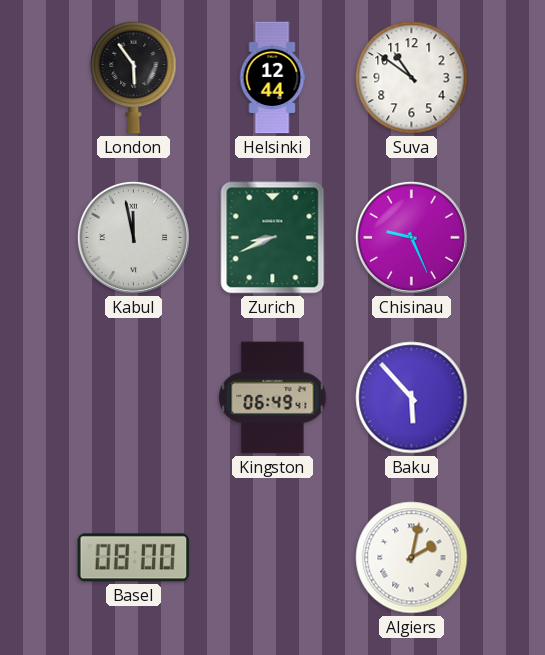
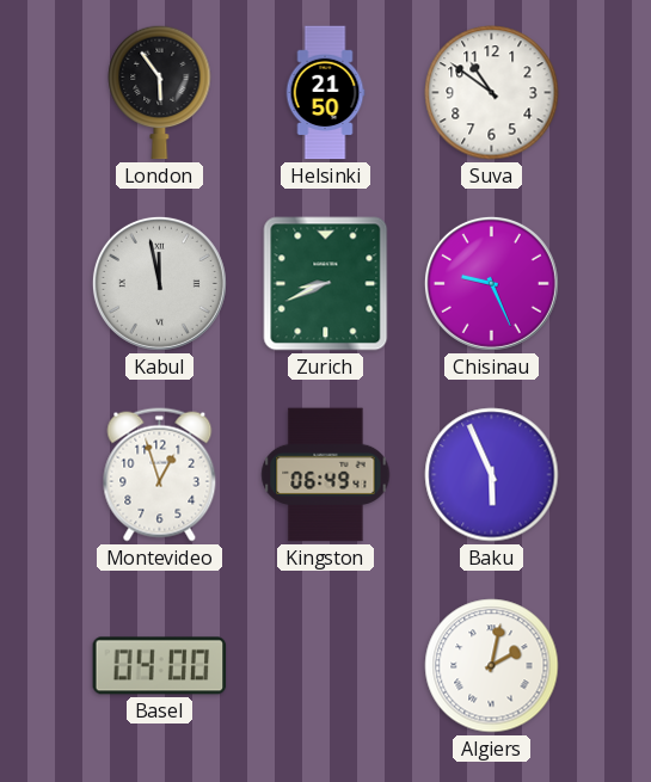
Helsinki: 12:44 -> 21:50 (325, 93)
Montevideo: none -> 12:57 (160, 475)
Baku: 5:53 -> 5:56 (492, 475)
Basel: 08:00 -> 04:00 (160, 666)
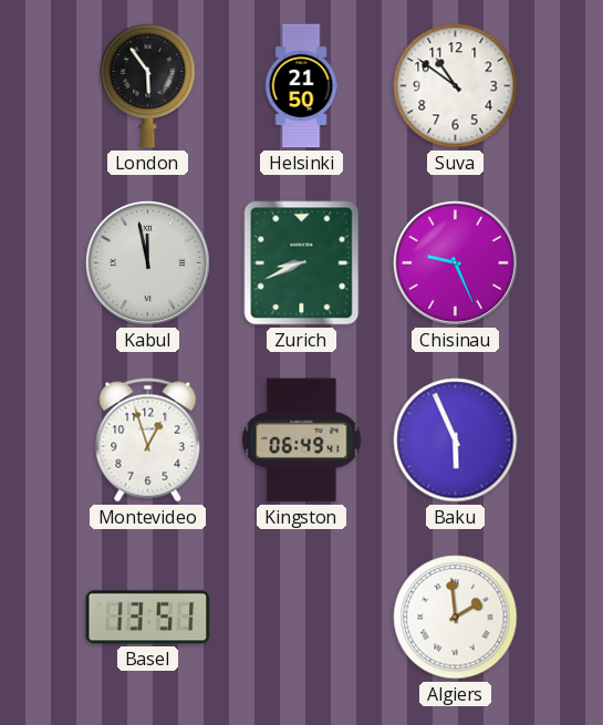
Basel: 04:00 -> 13:51 (148, 618)
Algiers: 2:02 -> 1:59 (456, 618)
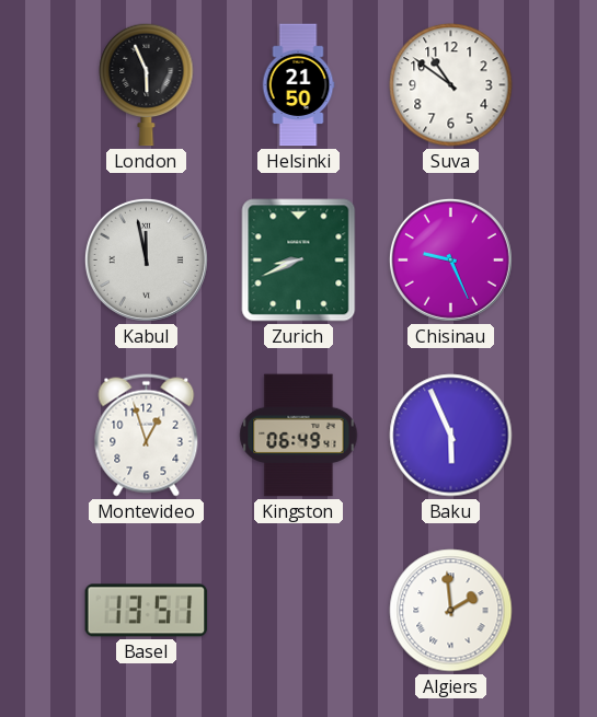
London: 5:54 -> 5:56 (147, 84)
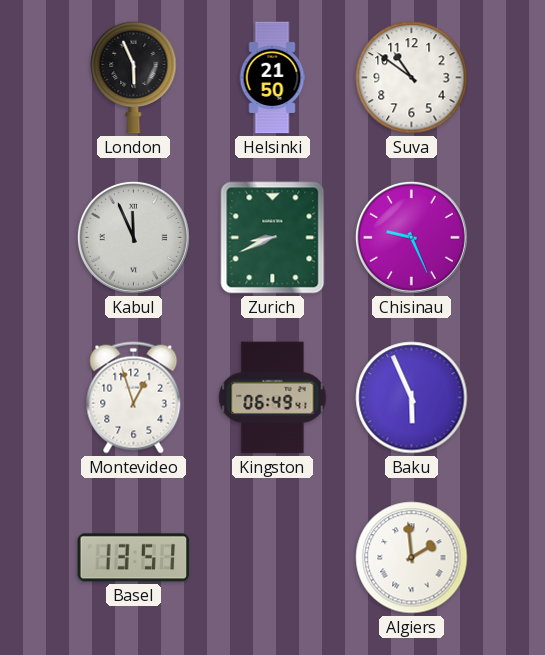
Kabul: 11:58 -> 11:56 (133, 237)
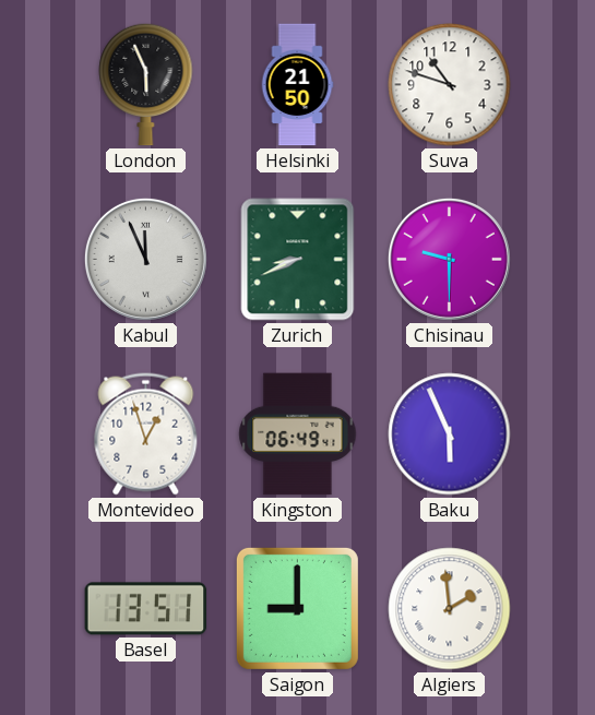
Suva: 10:51 -> 10:48 (450, 85)
Chisinau: 9:26 -> 9:30 (449, 259)
Saigon: none -> 9:00 (297, 608)
